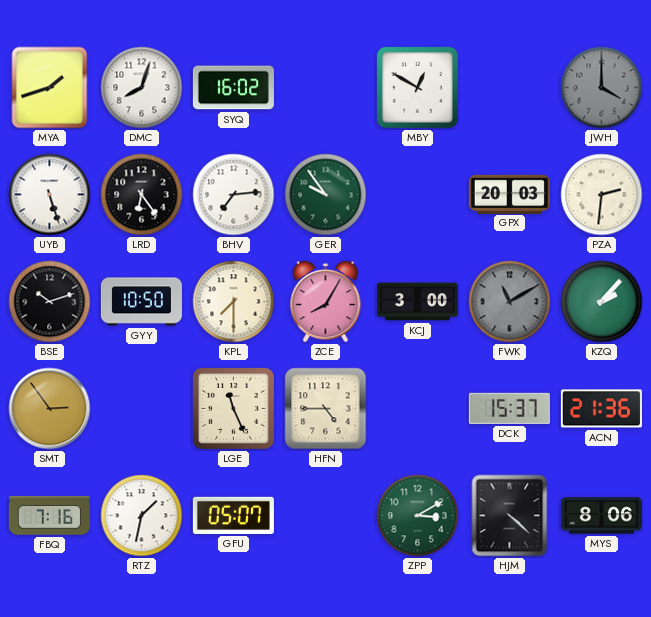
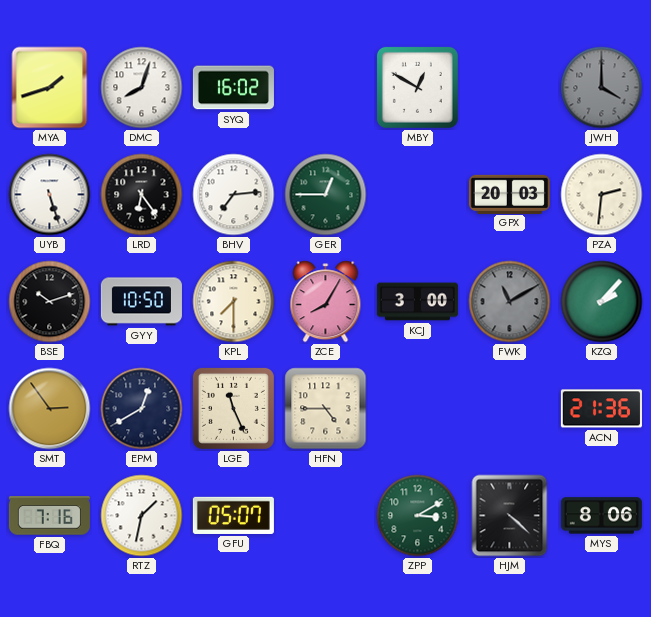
GER: 9:54 -> 12:45 (326, 195)
EPM: none -> 12:40 (142, 409)
DCK: 15:37 -> none (509, 408)
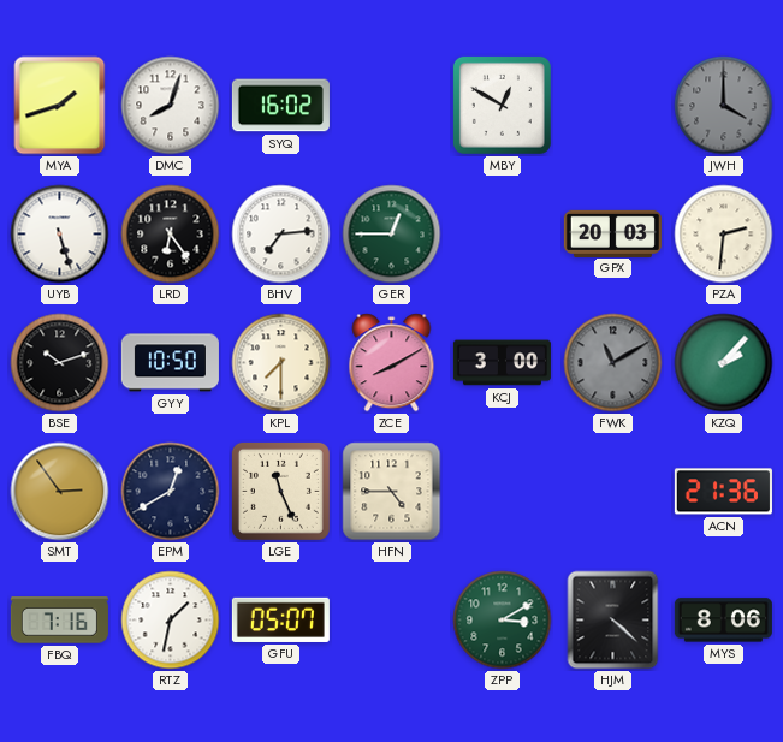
ZCE: 8:05 -> 8:10 (392, 363)
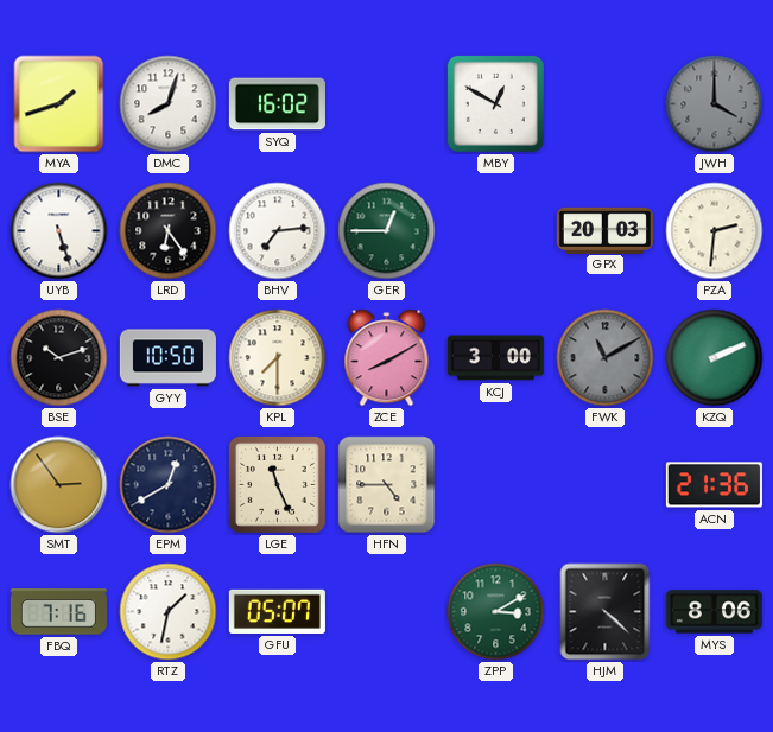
KZQ: 2:07 -> 2:11 (715, 358)
